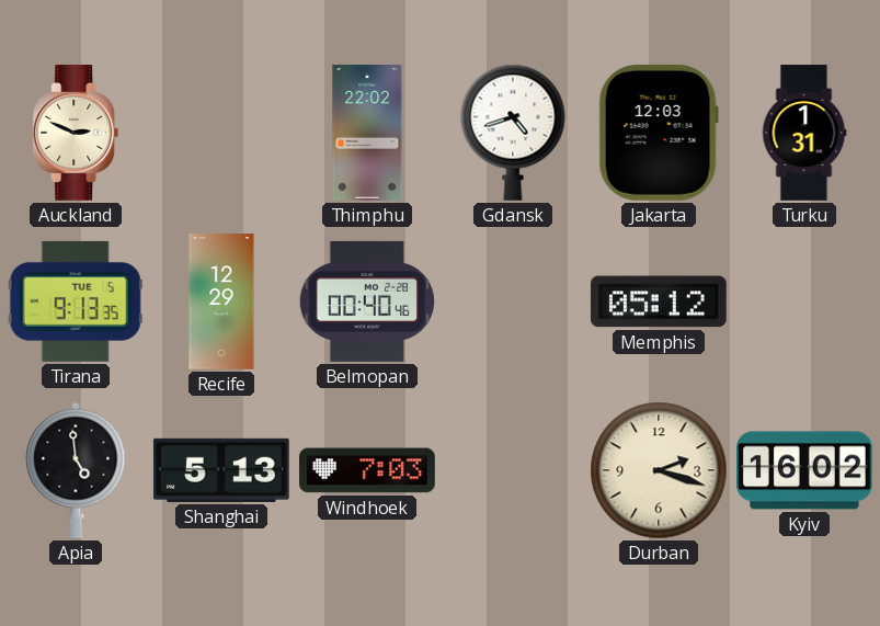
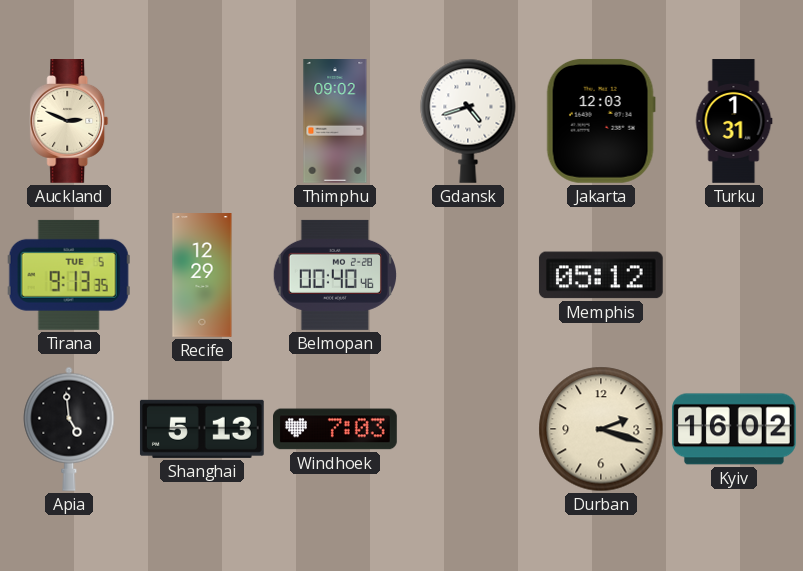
Thimphu: 22:02 -> 09:02 (335, 122)
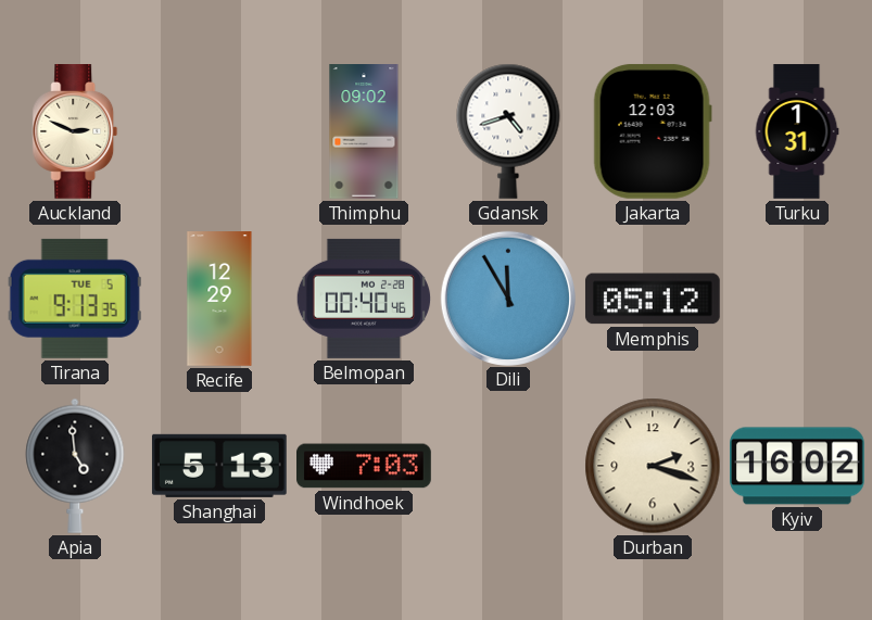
Dili: none -> 11:55 (507, 298)
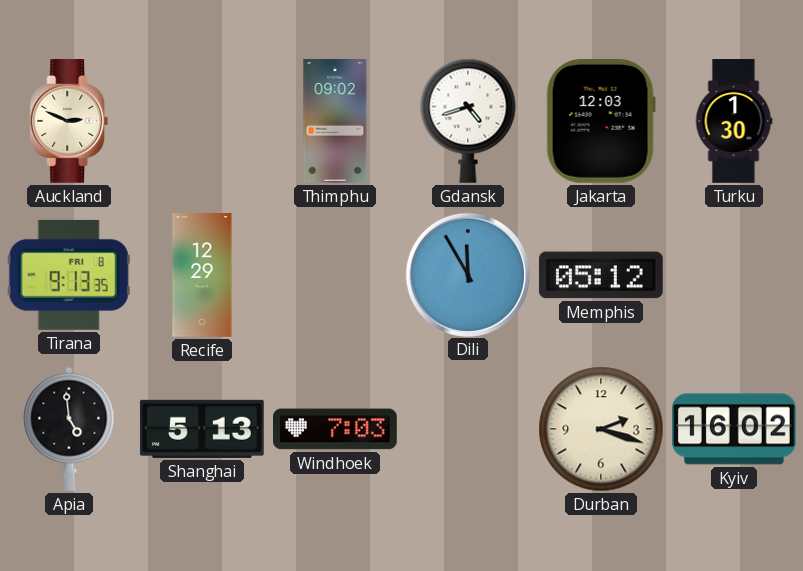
Turku: 1:31 -> 1:30 (734, 121)
Tirana date: TUE 5 -> FRI 8 (69, 275)
Belmopan: 00:40 -> none (363, 299)
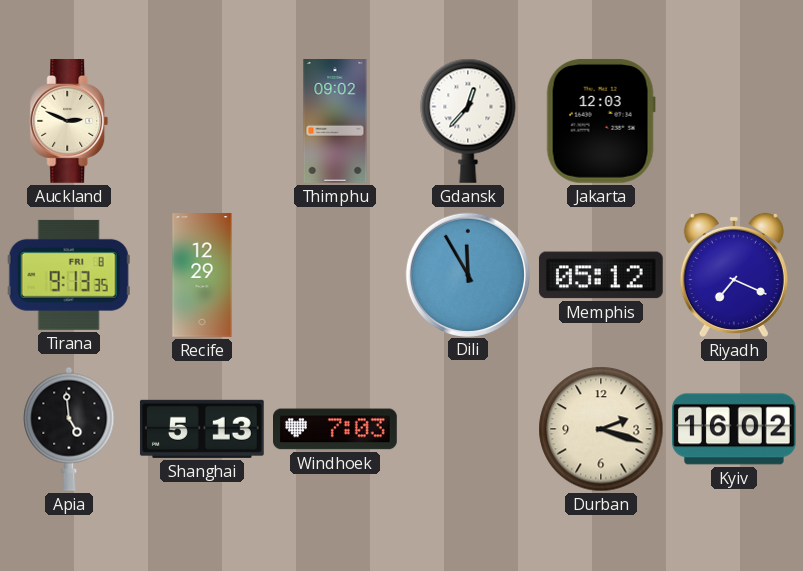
Gdansk: 4:42 -> 12:37 (468, 121)
Turku: 1:30 -> none (734, 121)
Riyadh: none -> 7:19 (734, 275)
